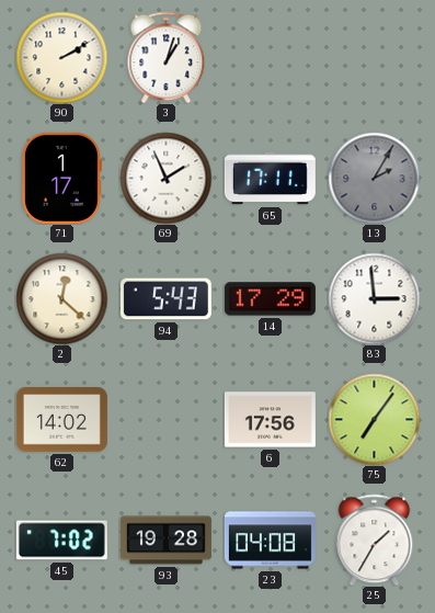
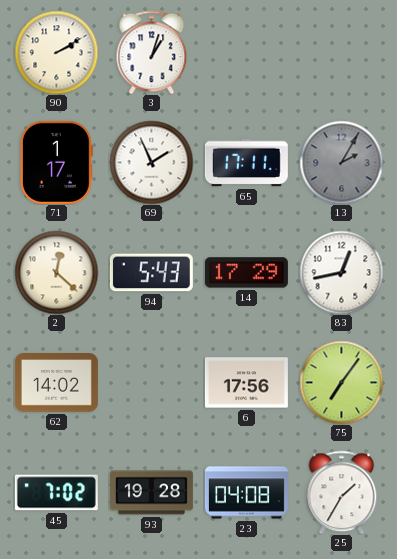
83: 2:59 -> 12:43 (341, 272)
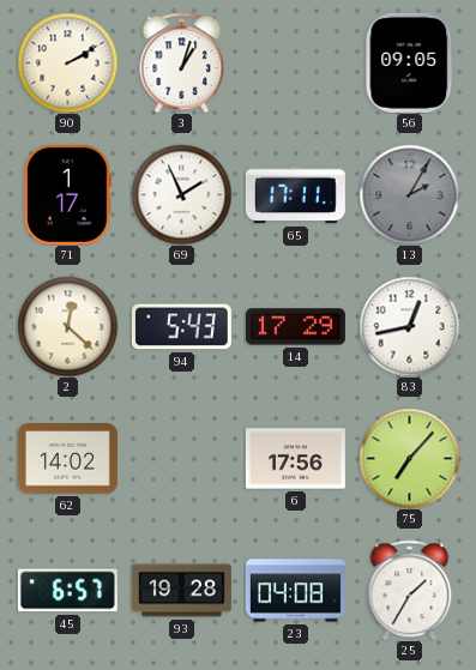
56: none -> 09:05 (410, 62)
75: 7:06 -> 7:07 (409, 458)
45: 7:02 -> 6:57 (67, 591)
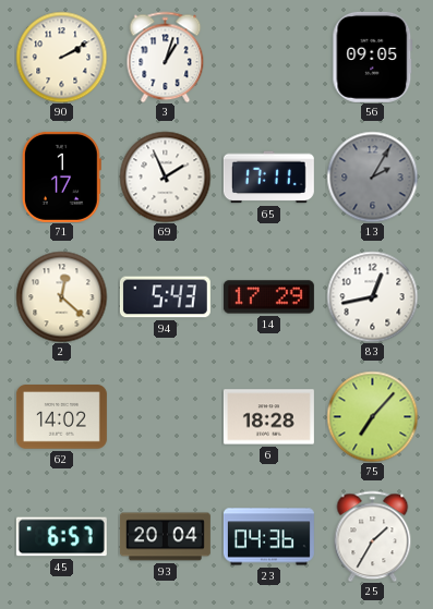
6: 17:56 -> 18:28 (268, 417)
93: 19:28 -> 20:04 (165, 537)
23: 04:08 -> 04:36 (268, 537)
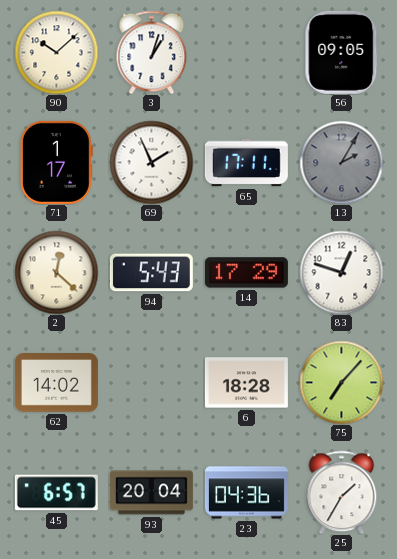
90: 2:10 -> 10:08 (56, 52)
83: 12:43 -> 12:48 (341, 272)
